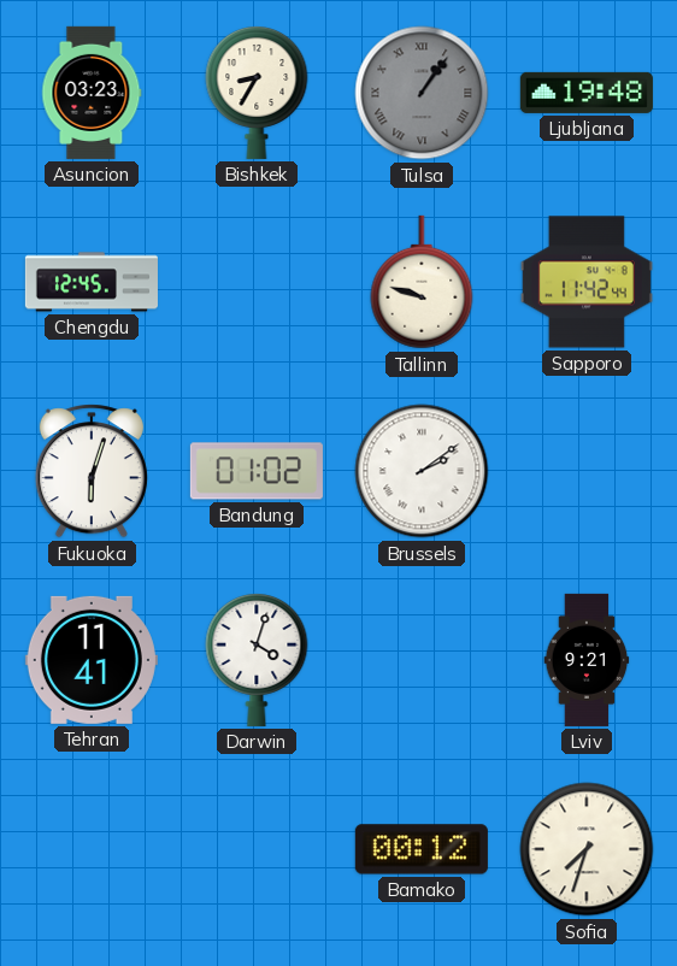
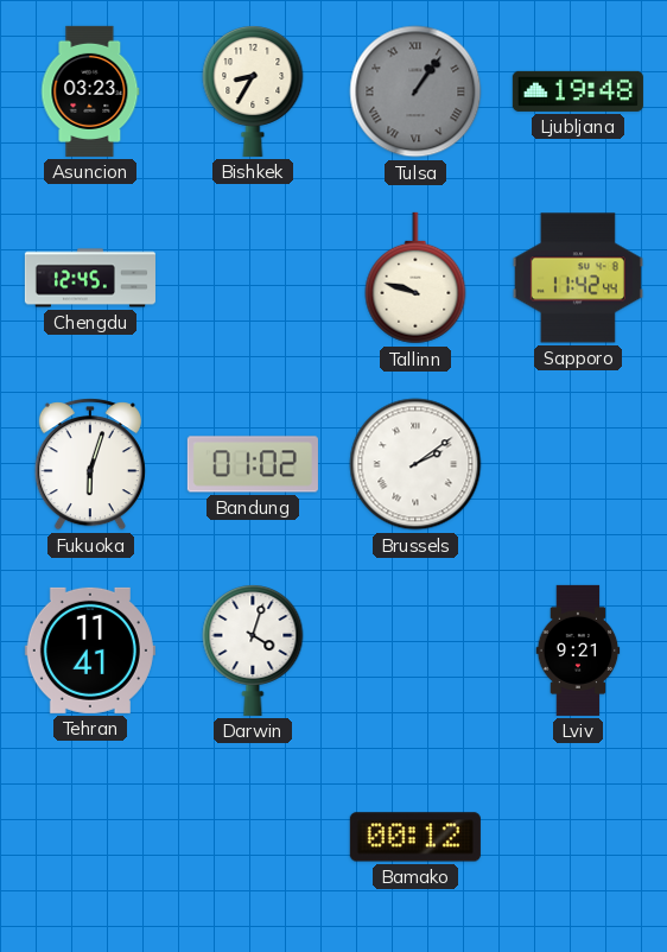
Sofia: 7:33 -> none (587, 849)
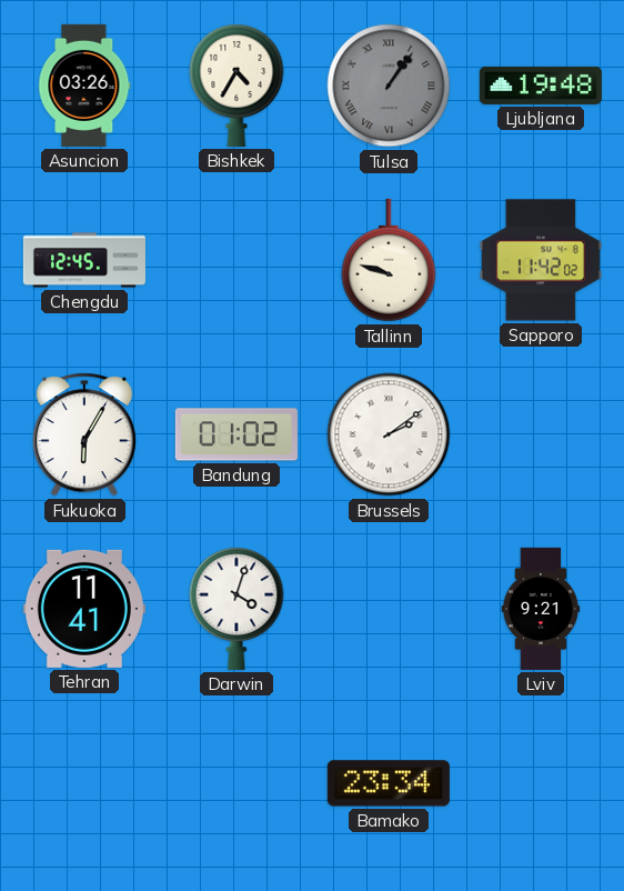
Asuncion: 03:23 -> 03:26 (84, 86)
Bishkek: 8:35 -> 4:35 (236, 86)
Sapporo: 11:42:44 -> 11:42:02 (541, 260)
Fukuoka: 6:03 -> 6:05 (84, 434)
Bamako: 00:12 -> 23:34 (389, 783)
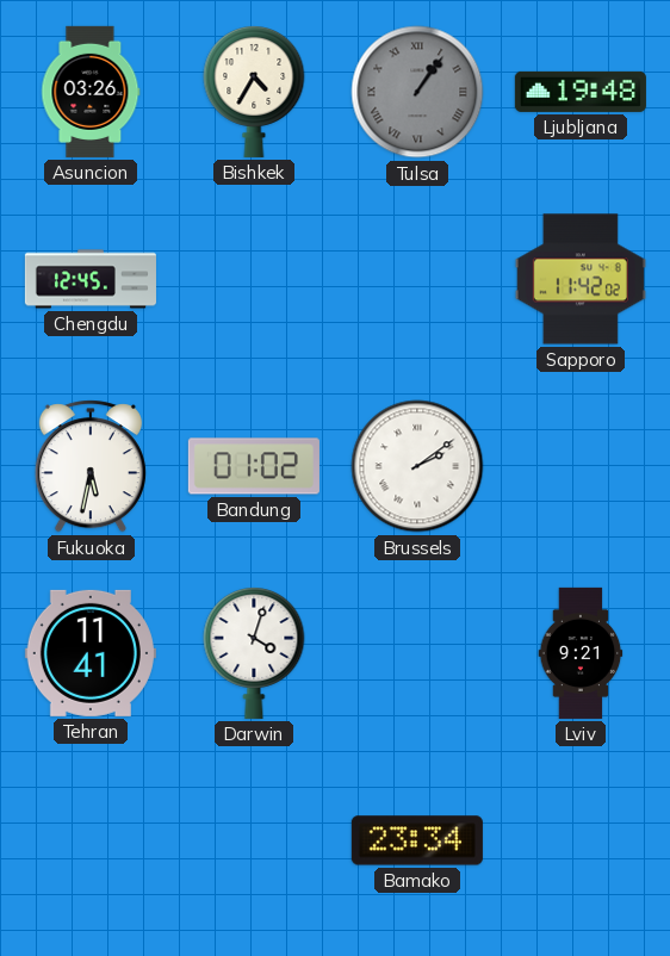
Tallinn: 9:48 -> none (389, 260)
Fukuoka: 6:05 -> 5:32 (91, 466)
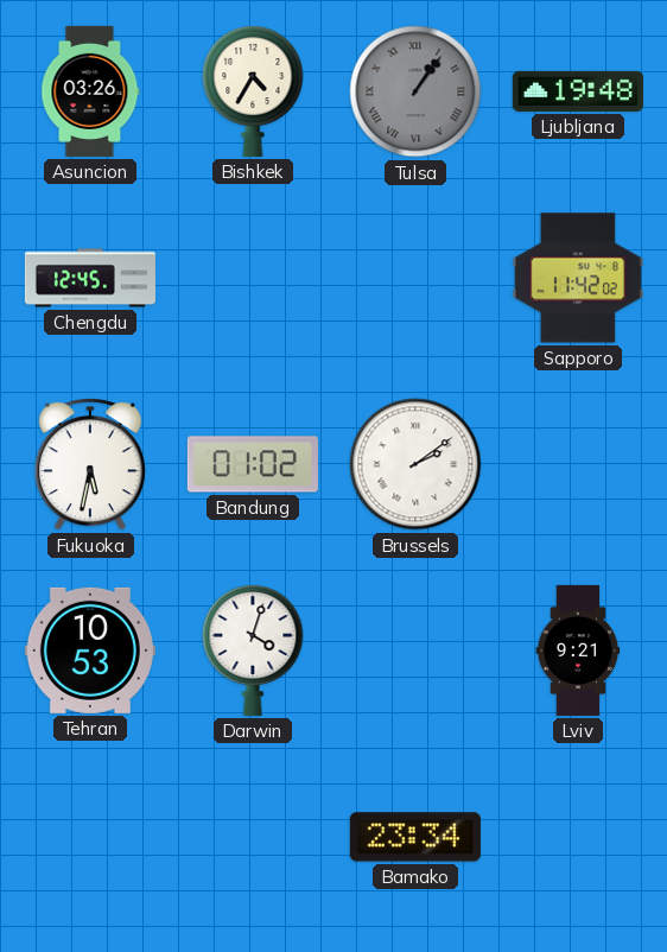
Tehran: 11:41 -> 10:53 (90, 650)
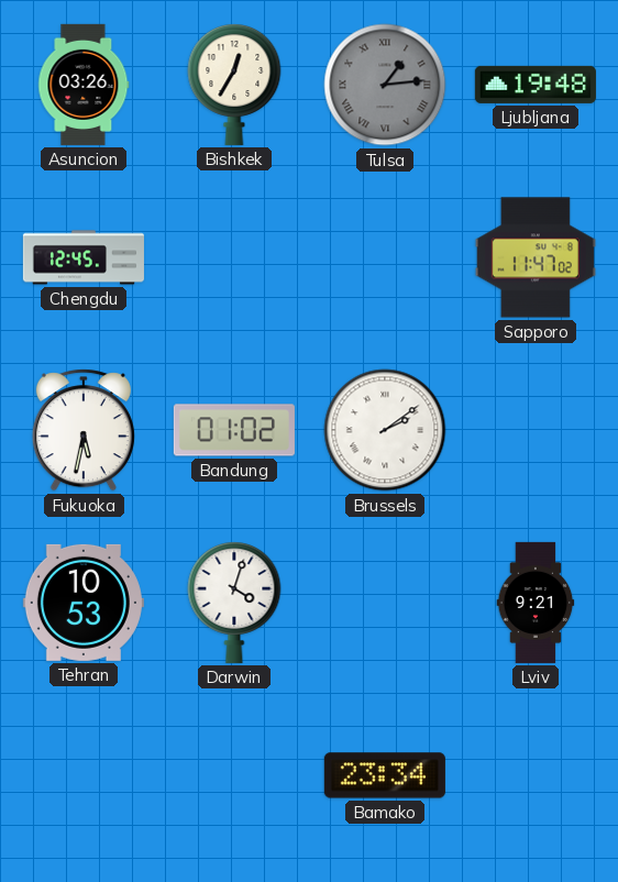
Bishkek: 4:35 -> 12:35 (234, 85)
Tulsa: 1:06 -> 1:14 (385, 85)
Sapporo: 11:42 -> 11:47 (536, 257)
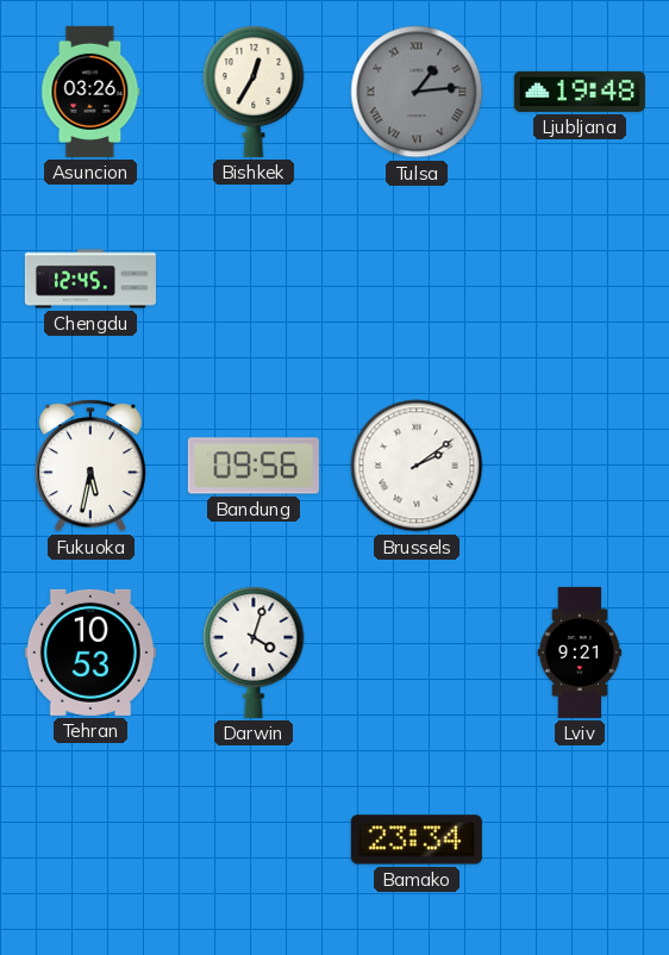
Sapporo: 11:47 -> none (536, 257)
Bandung: 01:02 -> 09:56 (254, 466)
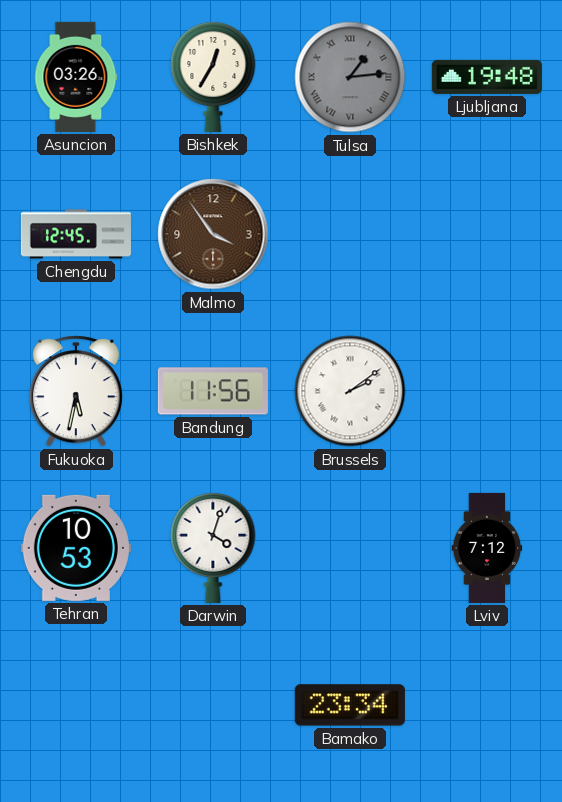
Malmo: none -> 3:54 (213, 234)
Bandung: 09:56 -> 11:56 (213, 391)
Lviv: 9:21 -> 7:12 (487, 548)
